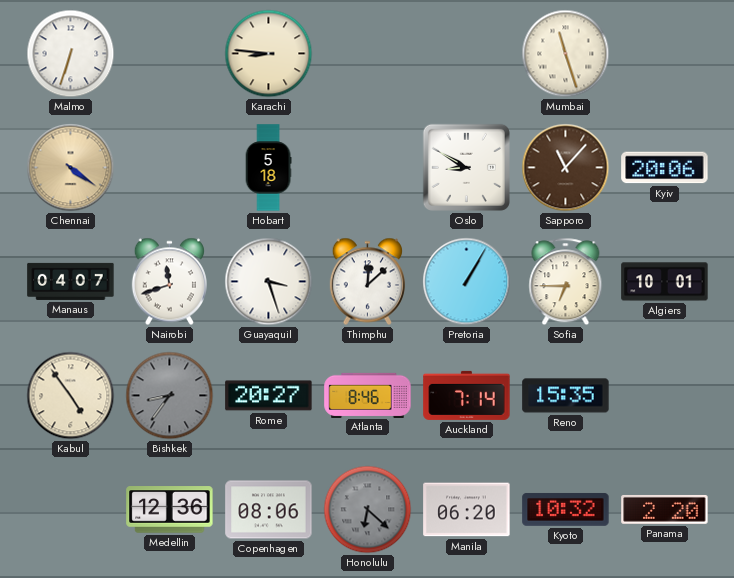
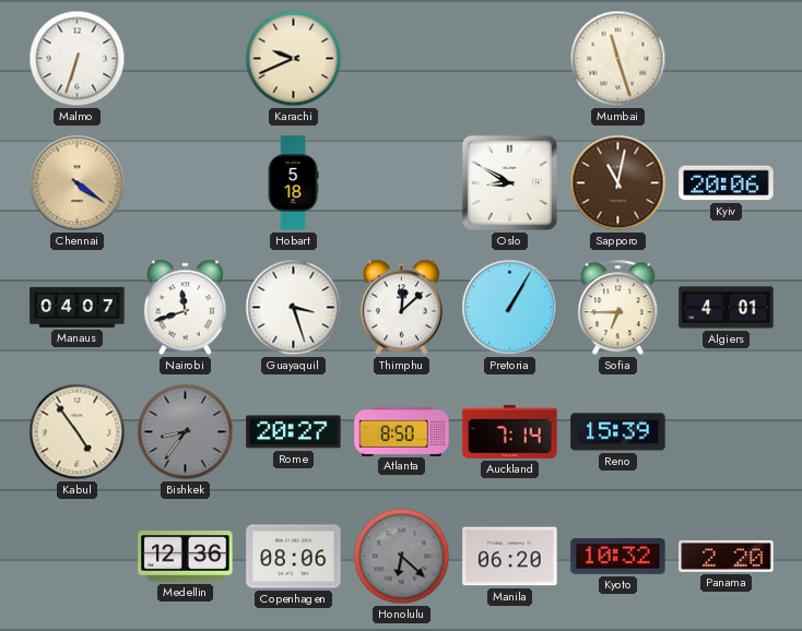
Karachi: 8:46 -> 9:41 (294, 59)
Sapporo: 11:07 -> 11:02 (618, 183)
Algiers: 10:01 -> 4:01 (727, 308)
Atlanta: 8:46 -> 8:50 (402, 431)
Reno: 15:35 -> 15:39 (618, 432)
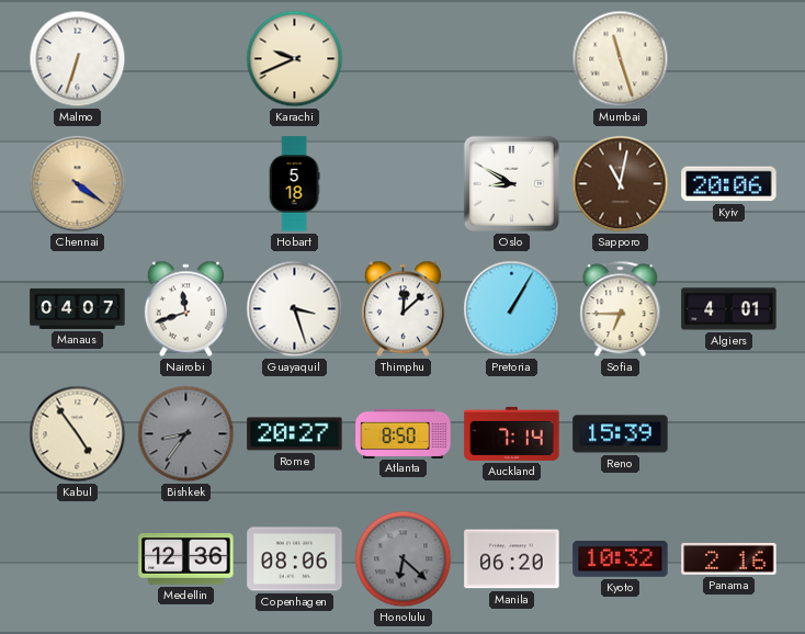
Panama: 2:20 -> 2:16 (729, 558)
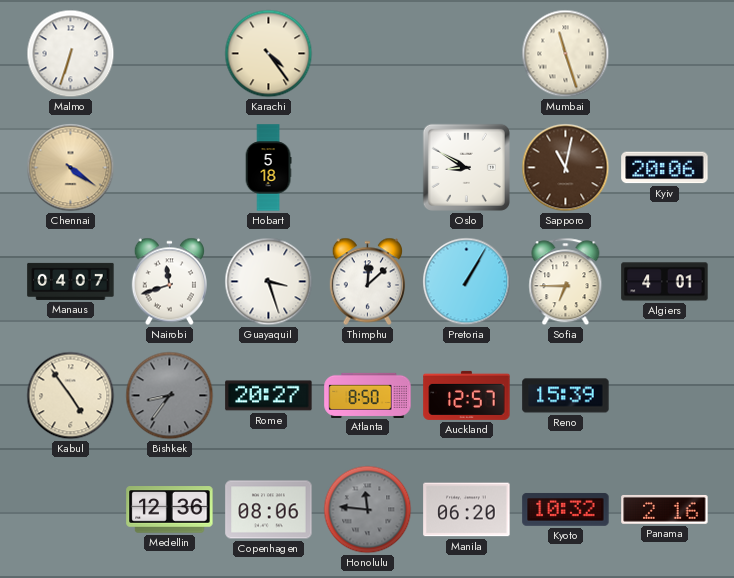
Karachi: 9:41 -> 4:24 (269, 54)
Auckland: 7:14 -> 12:57 (467, 395)
Honolulu: 6:22 -> 11:46 (368, 510)
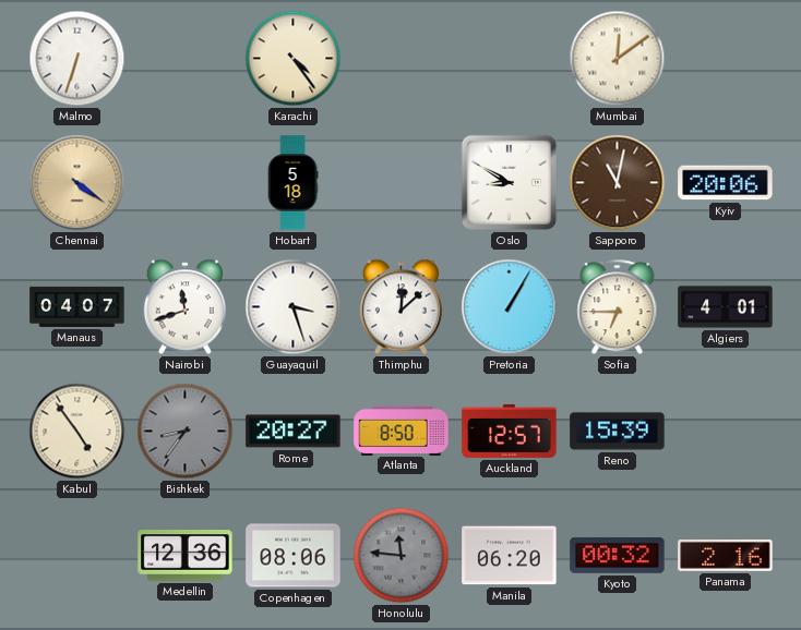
Mumbai: 11:27 -> 12:09 (618, 59)
Kyoto: 10:32 -> 00:32 (618, 556)
